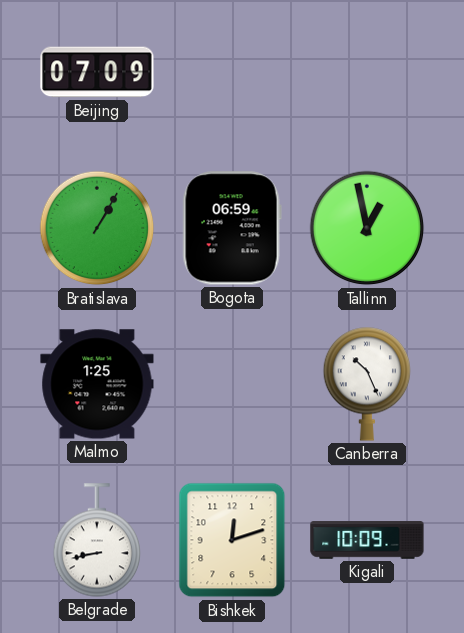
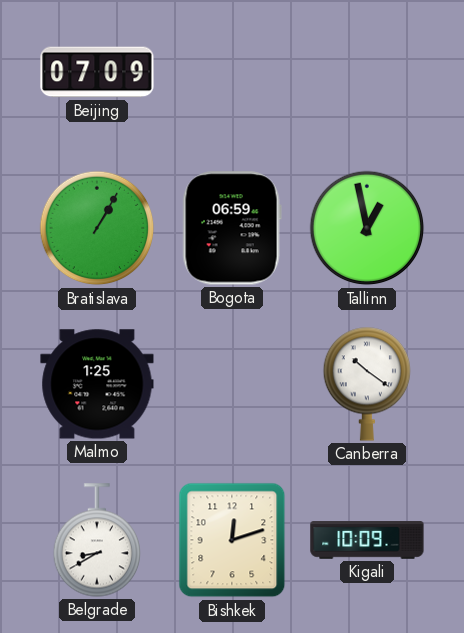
Canberra: 10:26 -> 10:21 (366, 384)
Belgrade: 8:43 -> 8:40 (96, 540)
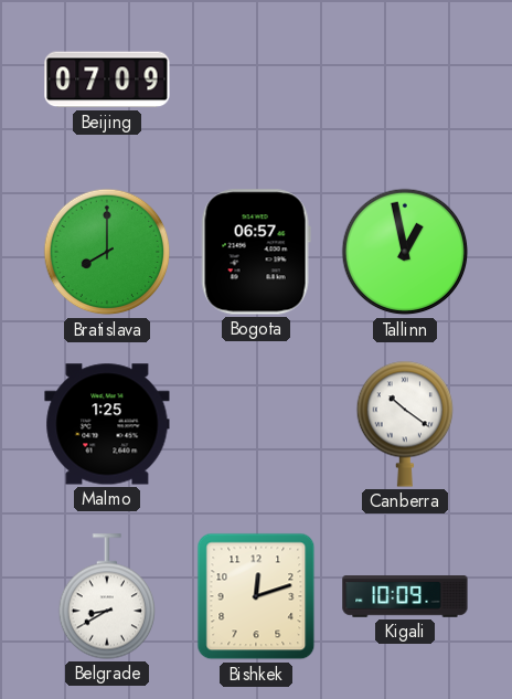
Bratislava: 1:05 -> 8:00 (107, 252)
Bogota: 06:59 -> 06:57 (256, 252)
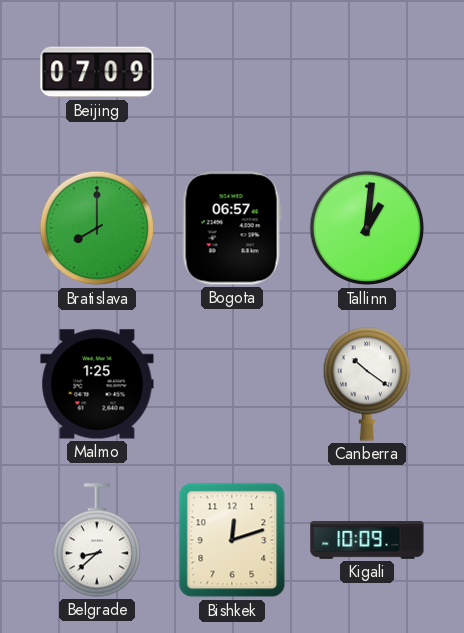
Tallinn: 12:58 -> 1:01 (367, 228)
Belgrade: 8:40 -> 8:38 (96, 540)
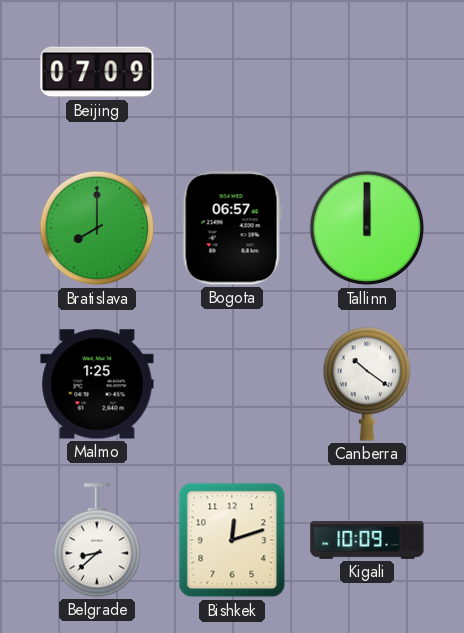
Tallinn: 1:01 -> 12:00 (367, 228)
